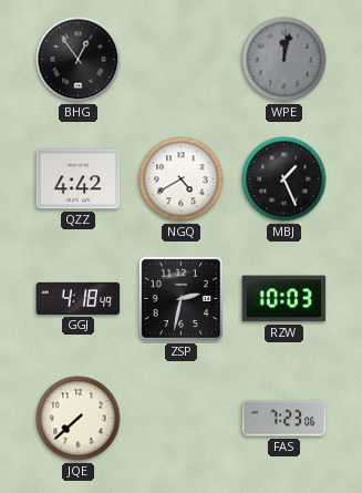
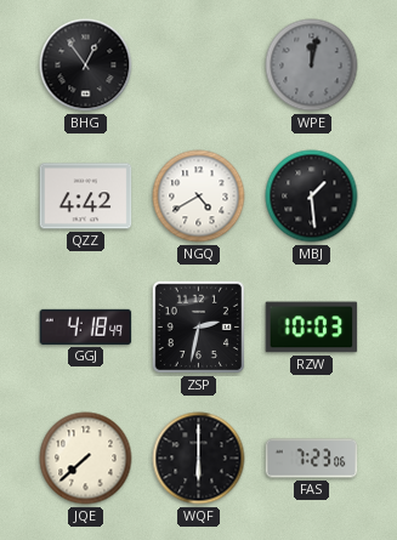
MBJ: 1:26 -> 1:29 (312, 197)
WQF: none -> 6:00 (199, 459)
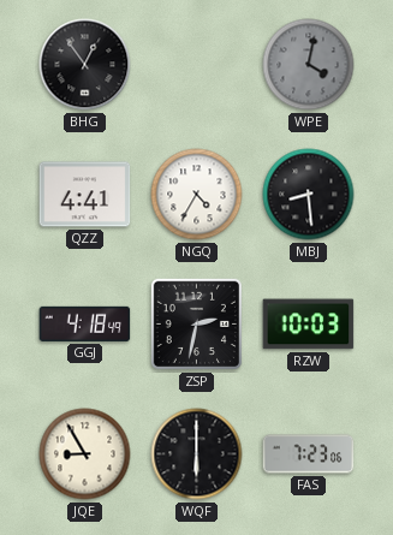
WPE: 12:02 -> 4:02 (309, 65)
QZZ: 4:42 -> 4:41 (85, 195)
NGQ: 4:40 -> 4:35 (197, 195)
MBJ: 1:29 -> 8:29 (309, 195)
JQE: 7:38 -> 8:55 (85, 454)
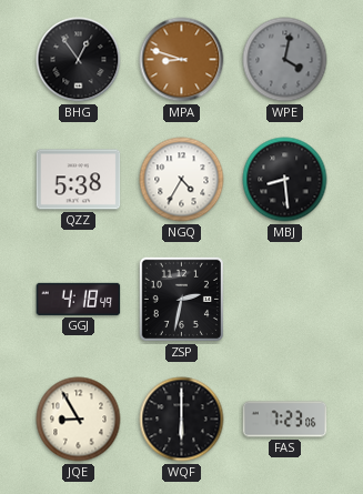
MPA: none -> 8:48 (182, 60)
QZZ: 4:41 -> 5:38 (79, 180)
RZW: 10:03 -> none (309, 325)
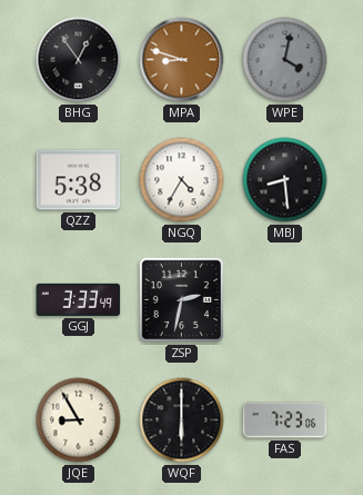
GGJ: 4:18 -> 3:33 (79, 299)
